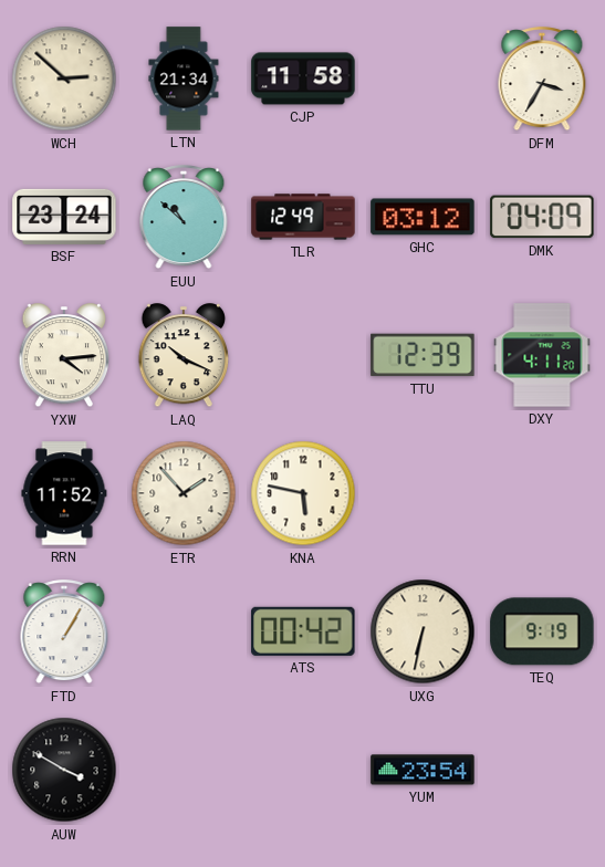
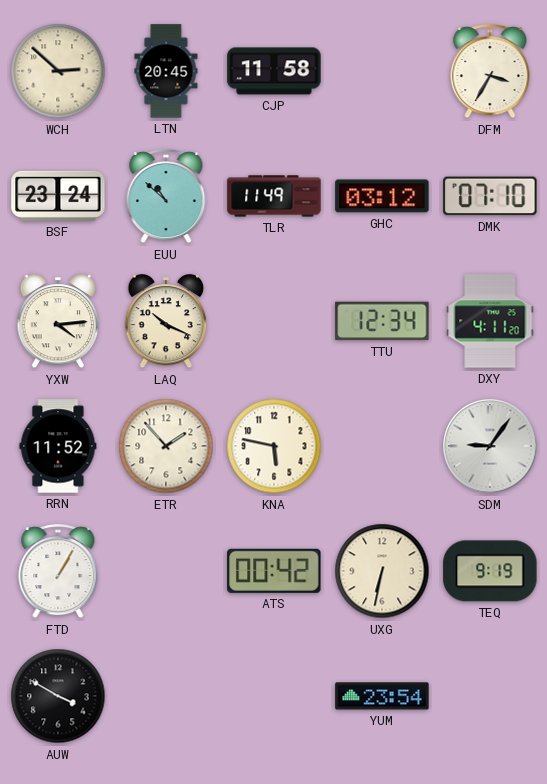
LTN: 21:34 -> 20:45 (166, 71)
TLR: 12:49 -> 11:49 (274, 196)
DMK: 04:09 -> 07:10 (490, 196)
TTU: 12:39 -> 12:34 (382, 321)
SDM: none -> 9:06 (490, 446)
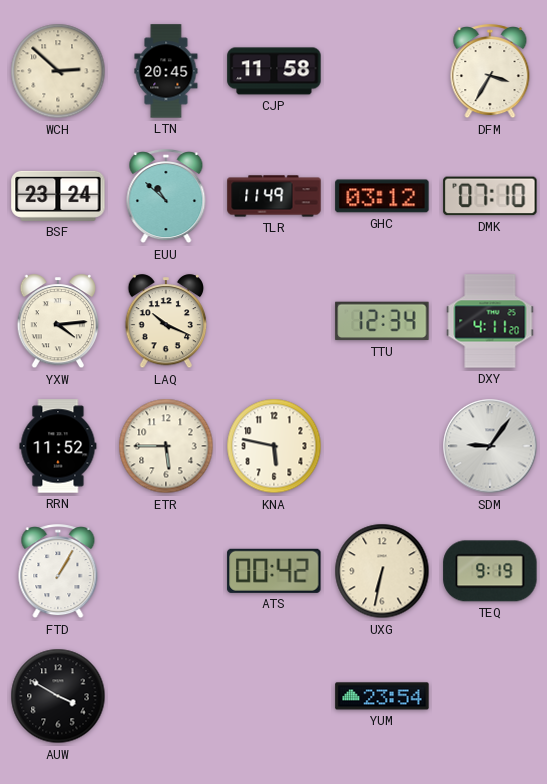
ETR: 1:53 -> 5:45 (166, 446)
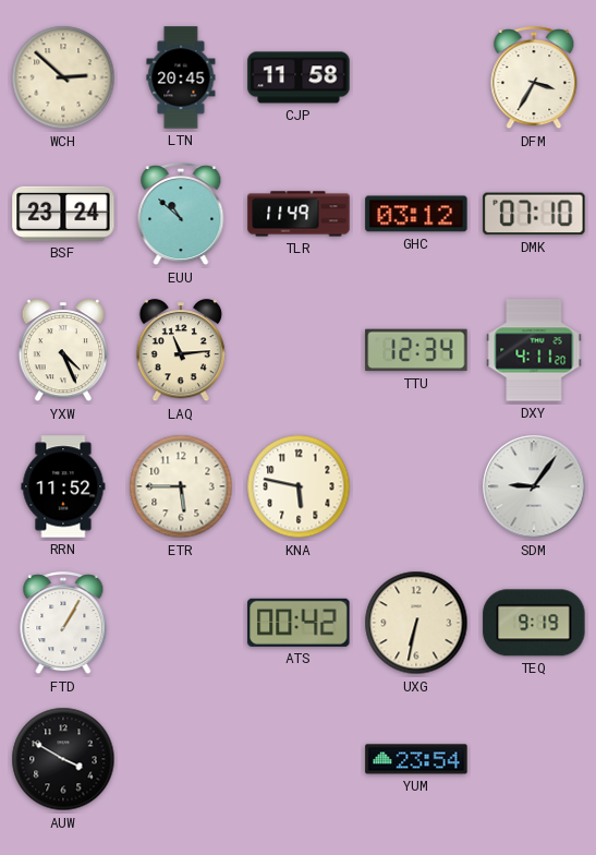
YXW: 4:14 -> 4:26 (63, 351)
LAQ: 10:19 -> 11:14 (181, 351)
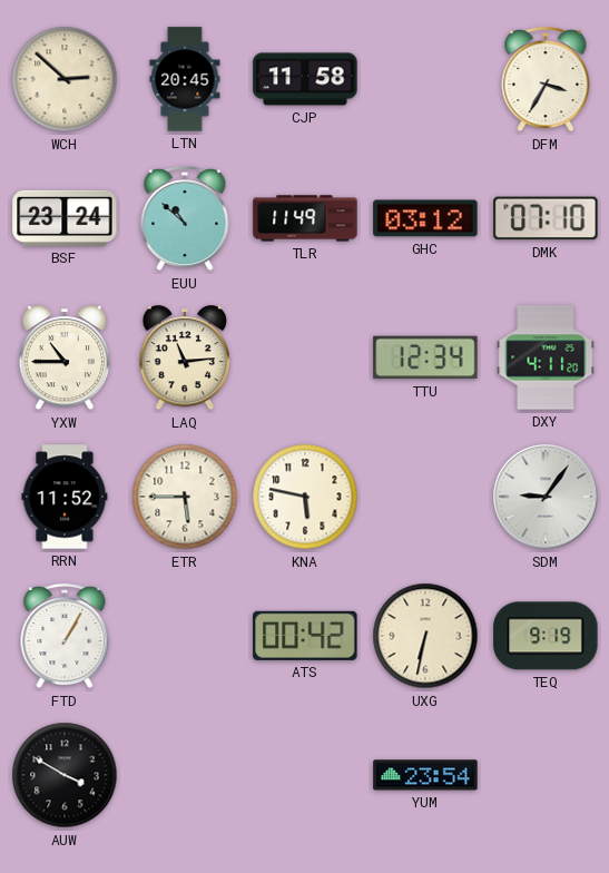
YXW: 4:26 -> 10:45 (65, 359)
